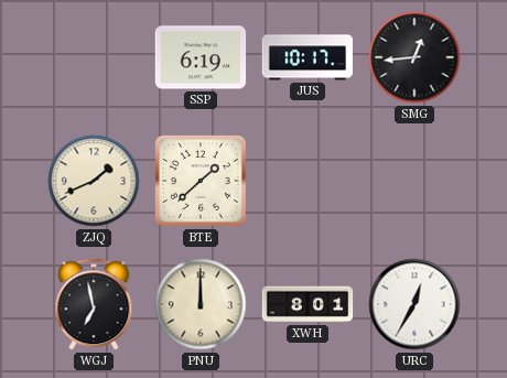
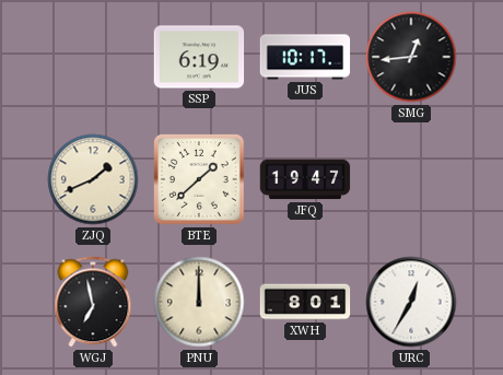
JFQ: none -> 19:47 (305, 179)
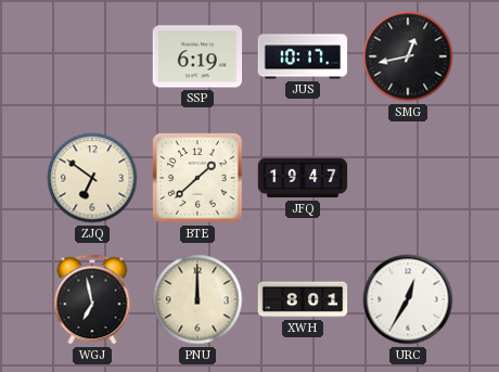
SMG: 12:44 -> 12:43 (408, 56)
ZJQ: 1:41 -> 6:51 (92, 178)
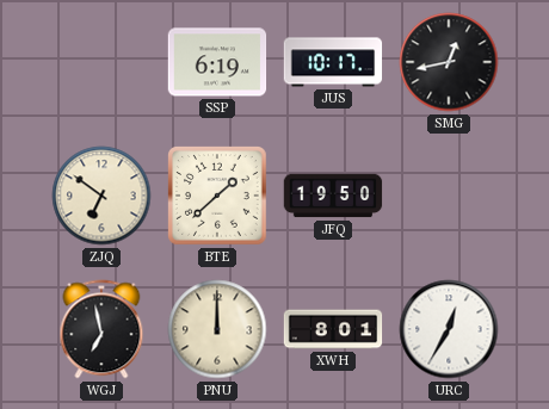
JFQ: 19:47 -> 19:50 (333, 196)
